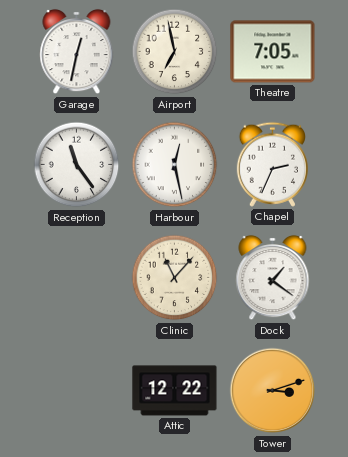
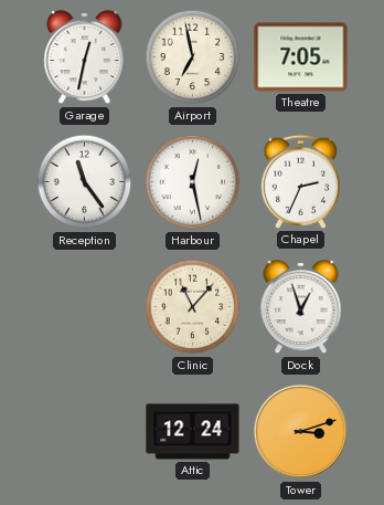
Dock: 1:21 -> 12:57 (301, 307)
Attic: 12:22 -> 12:24 (193, 432)
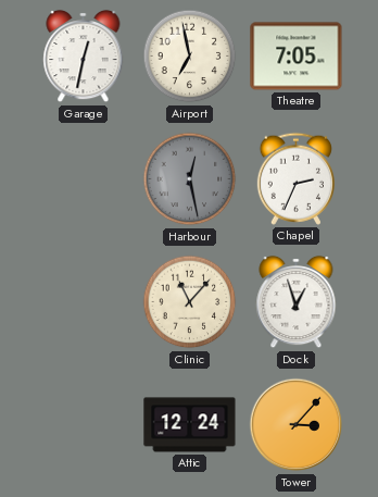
Reception: 11:24 -> none (85, 182)
Harbour dial: white -> grey (190, 179)
Tower: 3:12 -> 3:07 (297, 425)
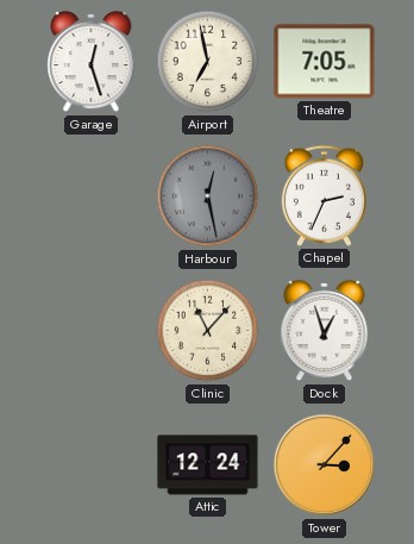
Garage: 12:32 -> 12:27 (92, 62)
